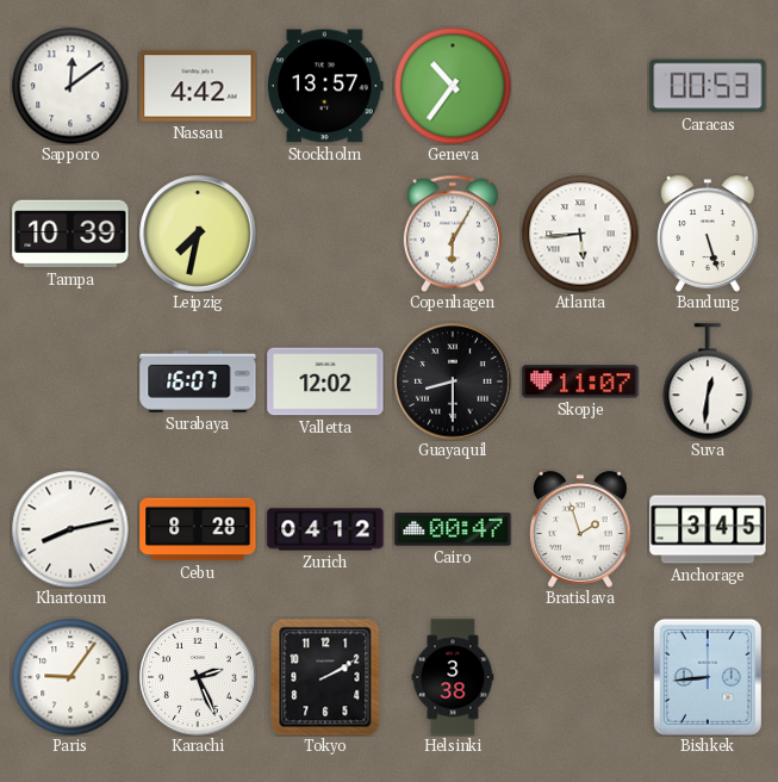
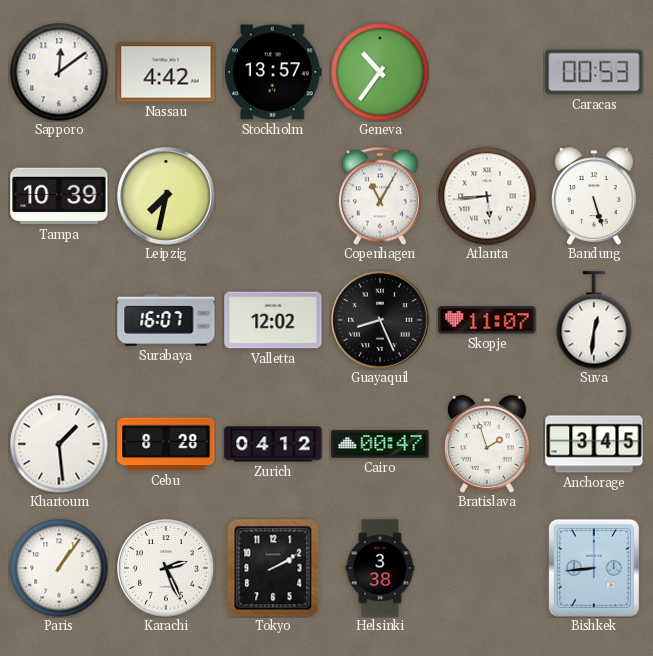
Copenhagen: 6:05 -> 11:05 (380, 196)
Guayaquil: 8:30 -> 8:26 (380, 320)
Khartoum: 8:13 -> 1:29 (59, 444)
Paris: 9:06 -> 1:06 (59, 568)
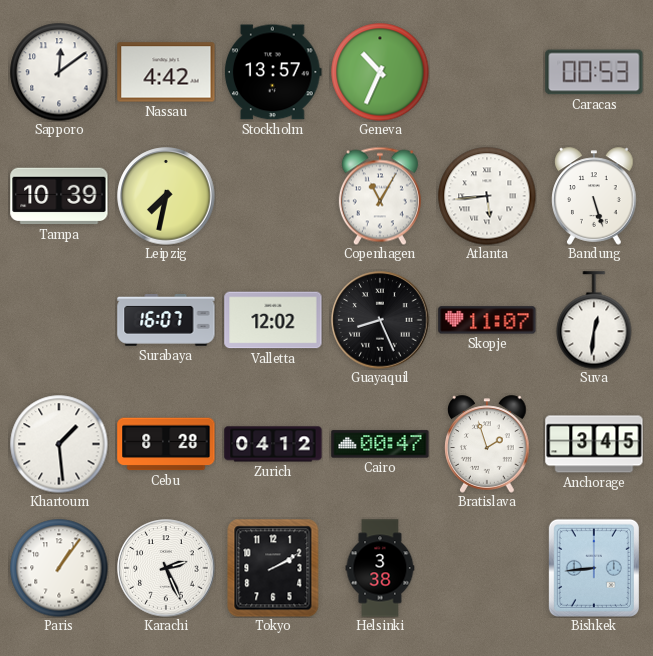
Geneva: 10:36 -> 10:34 (380, 72)
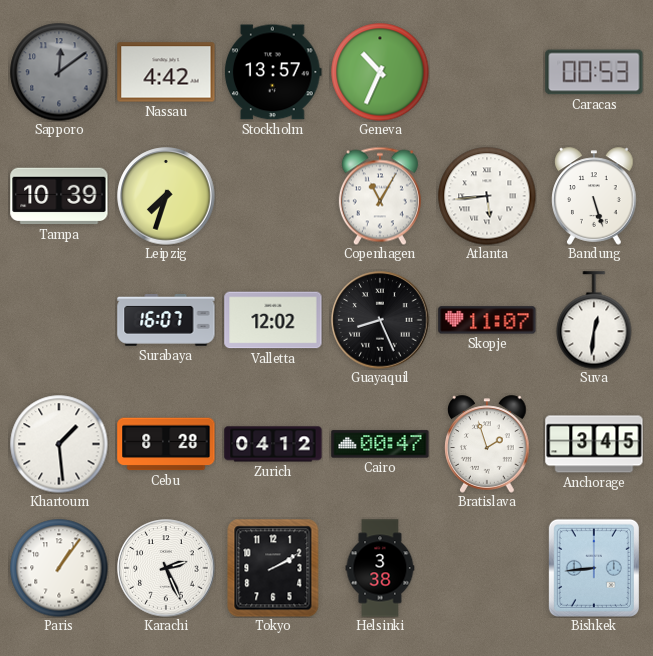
Sapporo dial: white -> grey (59, 72)
Leipzig: 7:32 -> 7:33 (166, 196)
